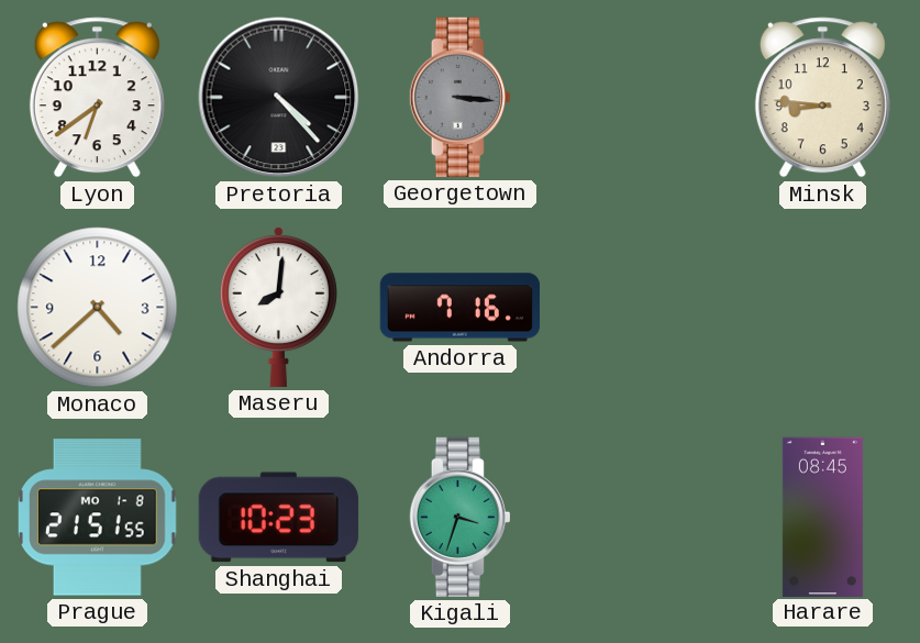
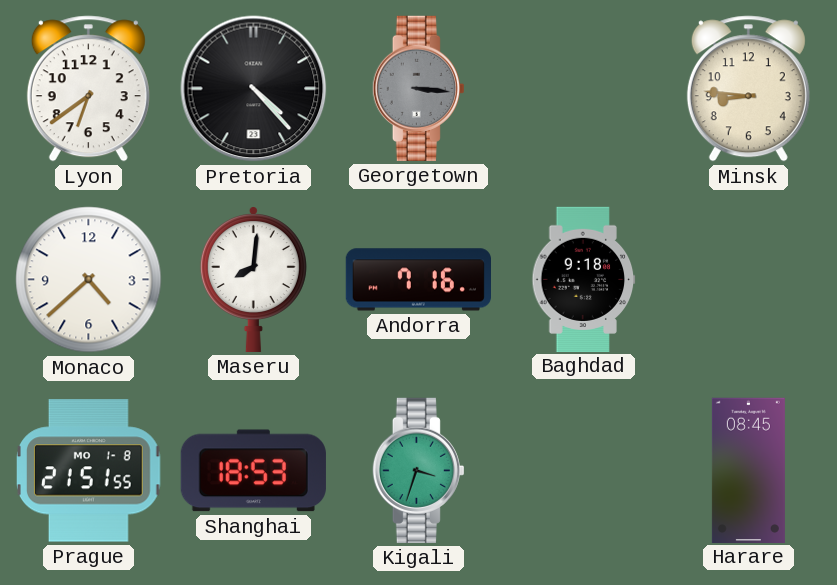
Baghdad: none -> 9:18 (584, 279)
Shanghai: 10:23 -> 18:53 (253, 471)
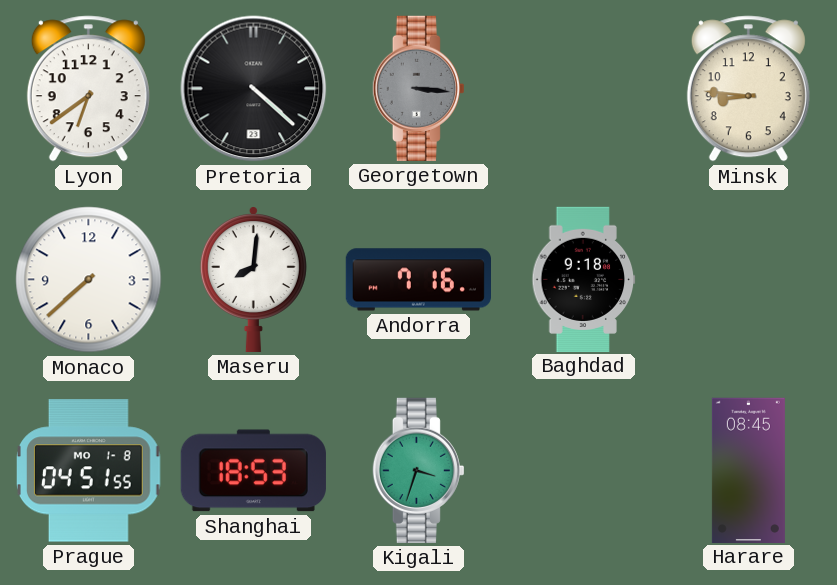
Pretoria: 4:23 -> 4:22 (254, 89)
Monaco: 4:38 -> 7:38 (89, 280)
Prague: 21:51 -> 04:51 (88, 471)
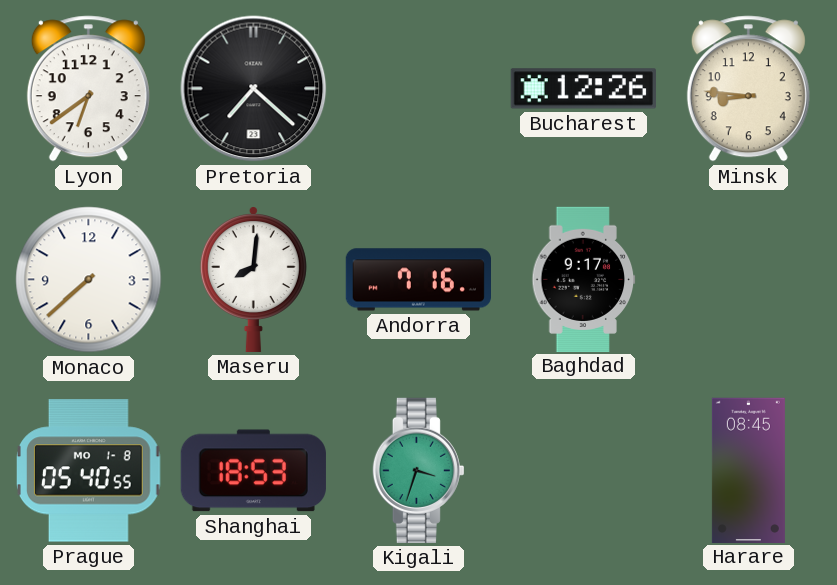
Pretoria: 4:22 -> 7:22 (254, 89)
Georgetown: 3:16 -> none (418, 88)
Bucharest: none -> 12:26 (583, 89)
Baghdad: 9:18 -> 9:17 (584, 279)
Prague: 04:51 -> 05:40 (88, 471)
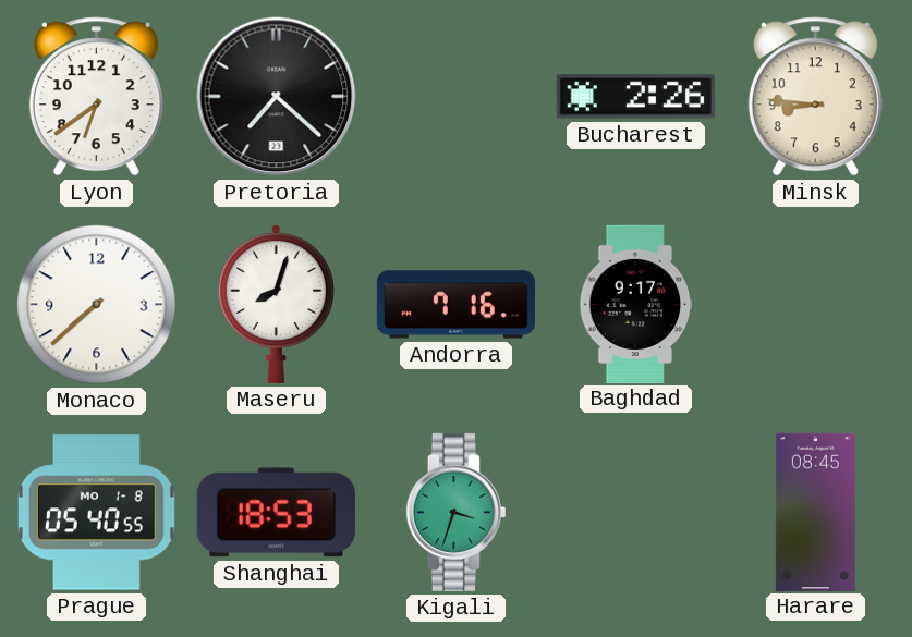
Bucharest: 12:26 -> 2:26 (635, 97)
Maseru: 8:01 -> 8:03 (276, 305)
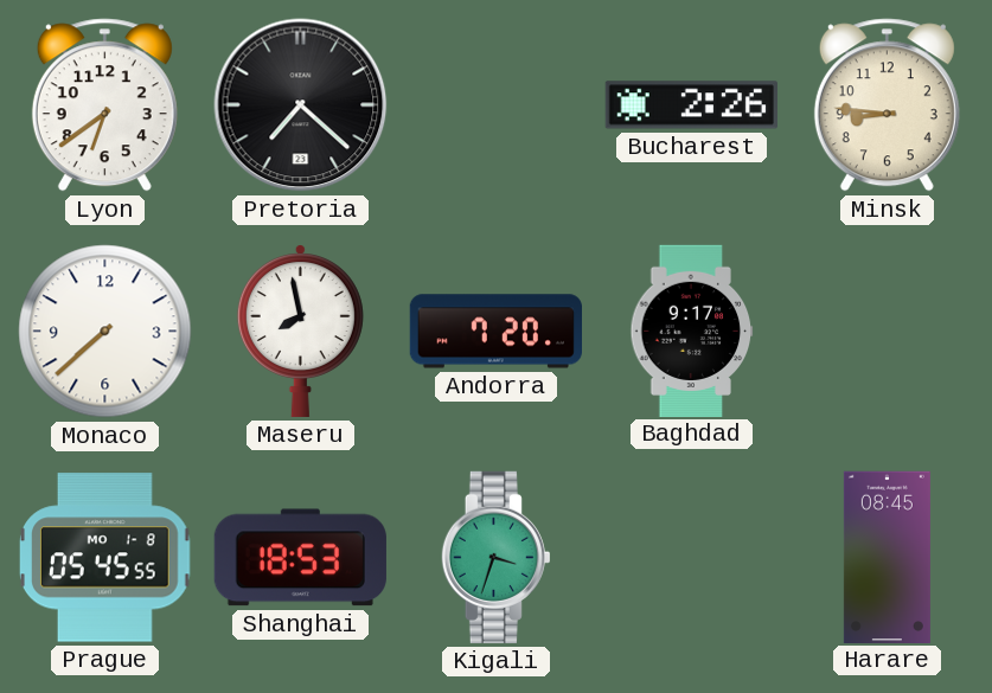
Maseru: 8:03 -> 7:58 (300, 332)
Andorra: 7:16 -> 7:20 (495, 332)
Prague: 05:40 -> 05:45 (104, 558)
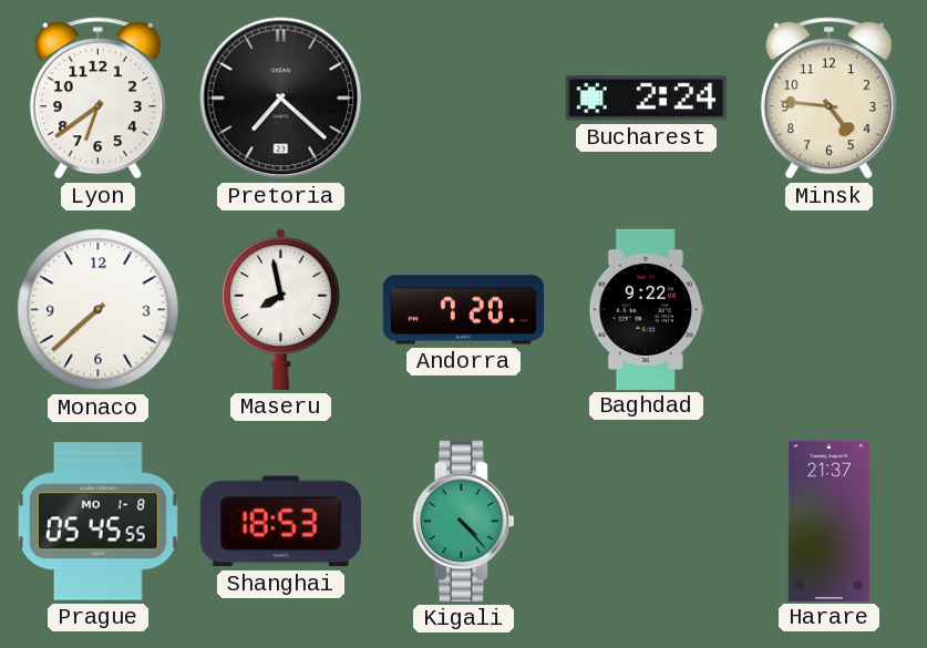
Bucharest: 2:26 -> 2:24 (646, 99)
Minsk: 8:46 -> 4:46 (828, 99)
Baghdad: 9:17 -> 9:22 (647, 309)
Kigali: 3:33 -> 4:23 (463, 521)
Harare: 08:45 -> 21:37 (828, 521)
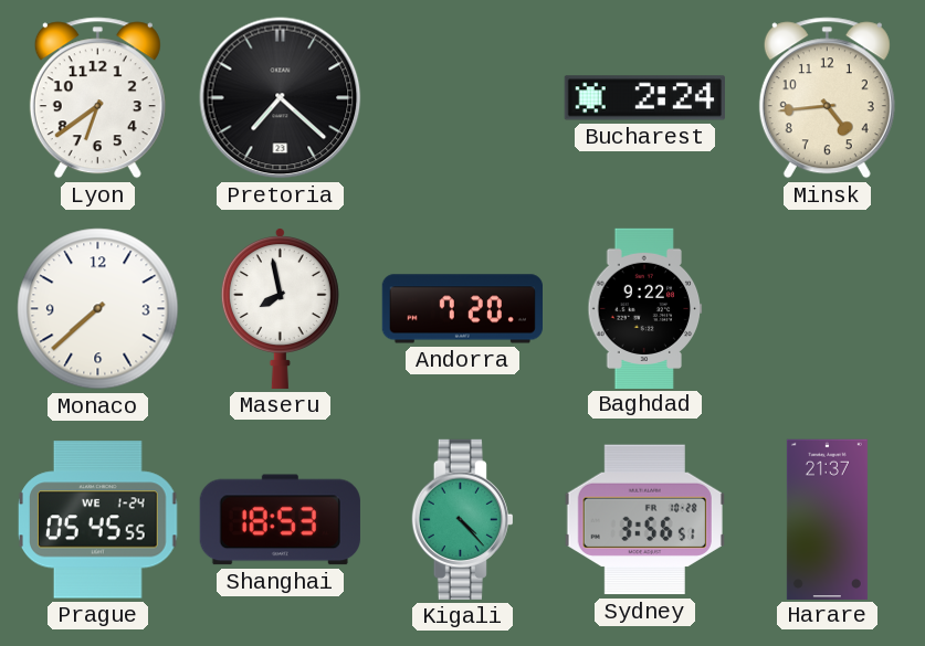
Minsk: 4:46 -> 4:44 (827, 98)
Prague date: MO 1-8 -> WE 1-24 (97, 520)
Sydney: none -> 3:56 (644, 520)
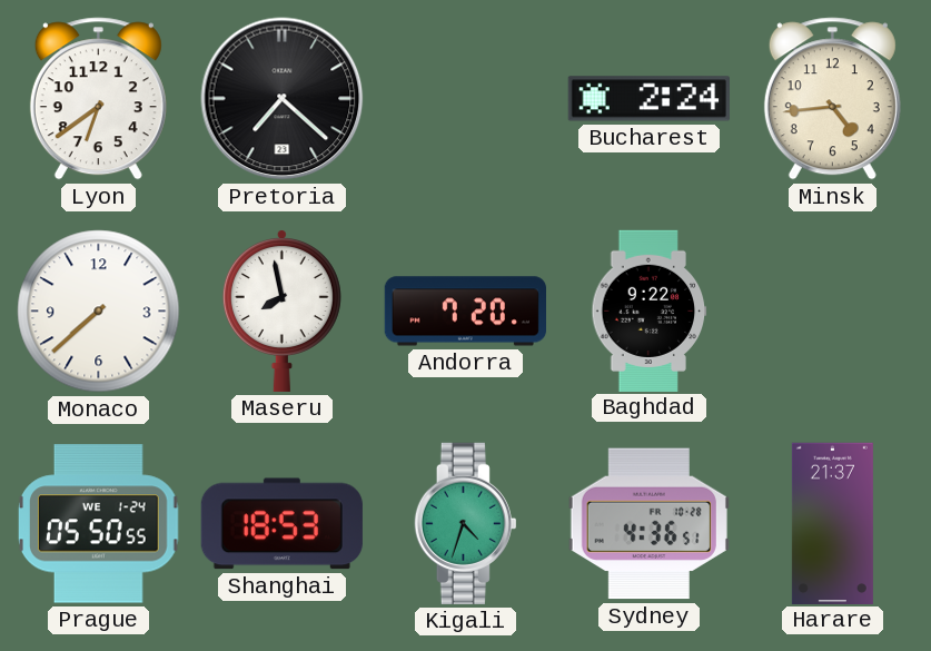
Prague: 05:45 -> 05:50 (98, 524)
Kigali: 4:23 -> 4:33 (465, 523)
Sydney: 3:56 -> 4:36 (648, 524)
